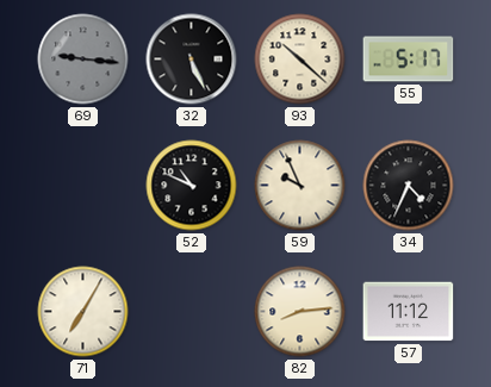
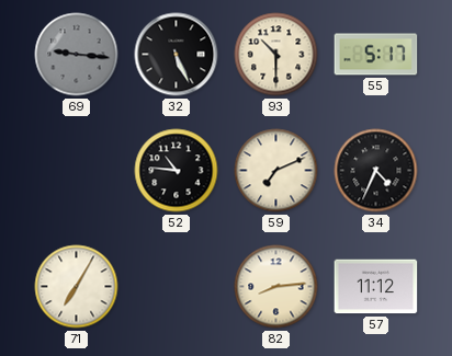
93: 10:22 -> 10:30 (276, 55)
52: 10:49 -> 10:46 (177, 171)
59: 9:56 -> 7:11 (276, 171)
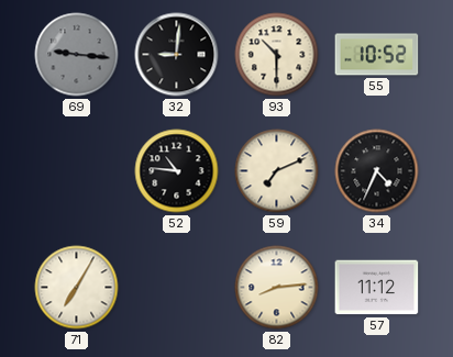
32: 5:26 -> 9:01 (177, 55)
55: 5:17 -> 10:52 (377, 55)
